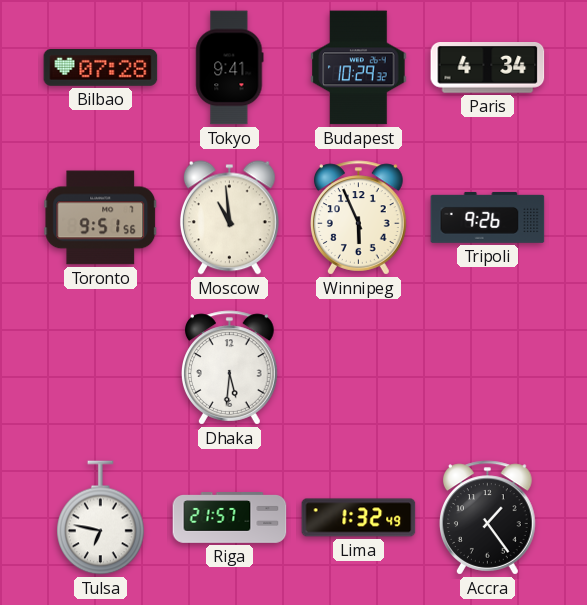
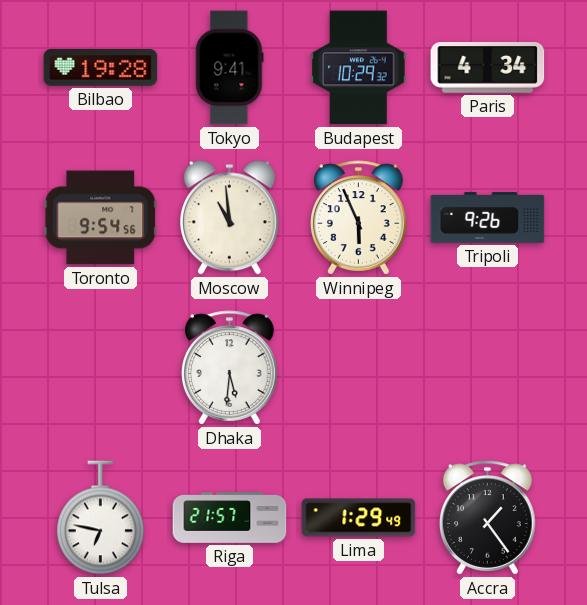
Bilbao: 07:28 -> 19:28 (101, 68)
Toronto: 9:51 -> 9:54 (101, 218)
Lima: 1:32 -> 1:29 (359, 518)
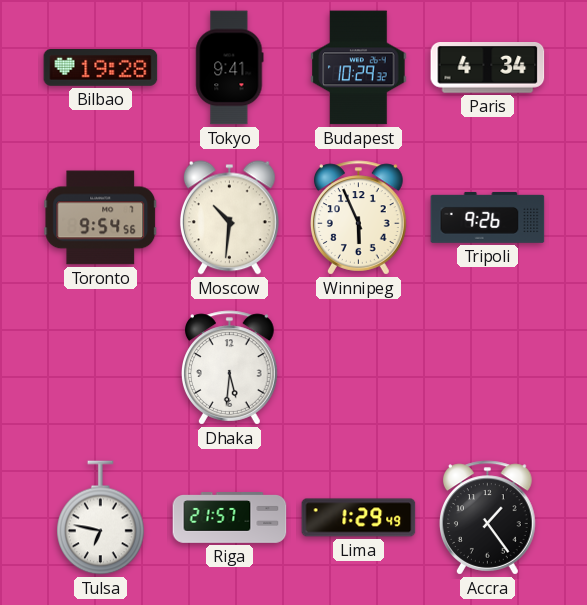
Moscow: 10:59 -> 10:31 (229, 218)
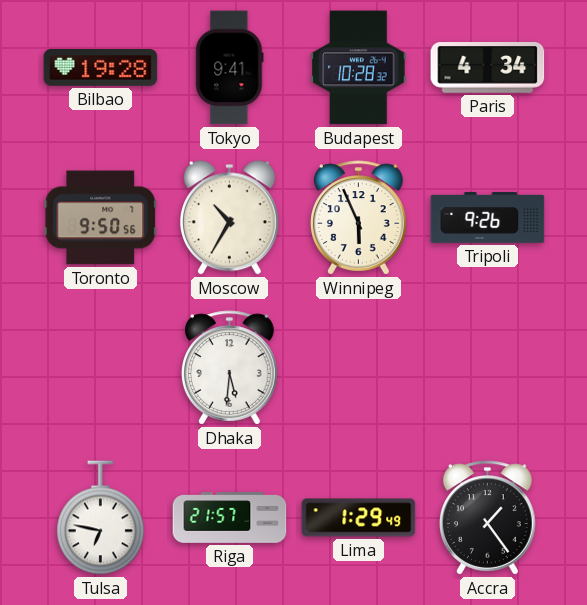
Budapest: 10:29 -> 10:28 (359, 68)
Toronto: 9:54 -> 9:50 (101, 218)
Moscow: 10:31 -> 10:35 (229, 218)
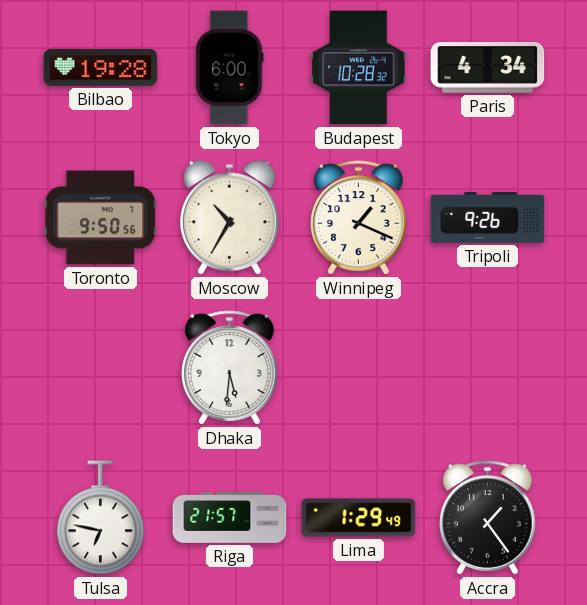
Tokyo: 9:41 -> 6:00 (230, 68)
Winnipeg: 5:56 -> 1:19 (359, 218)
